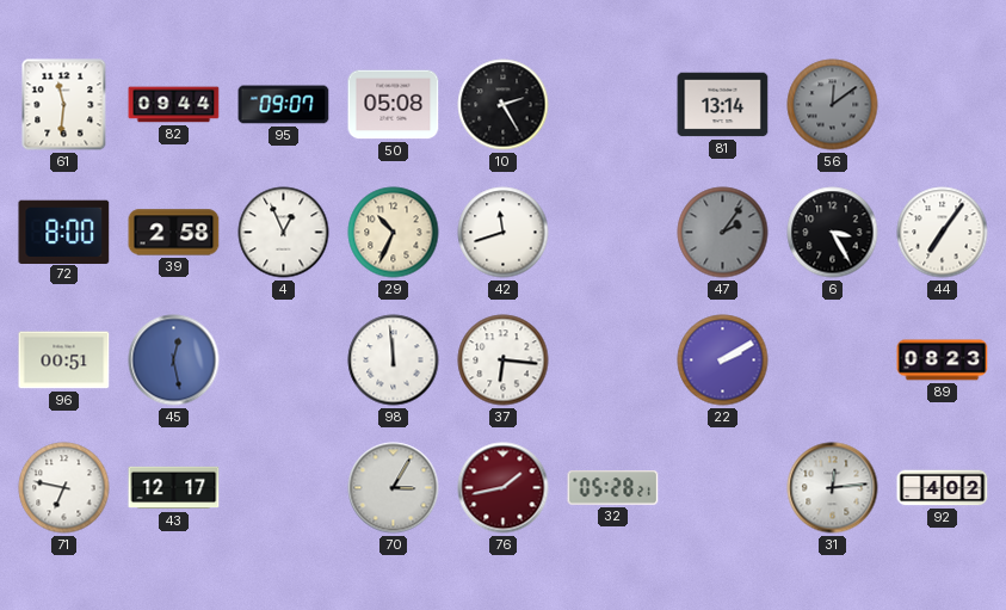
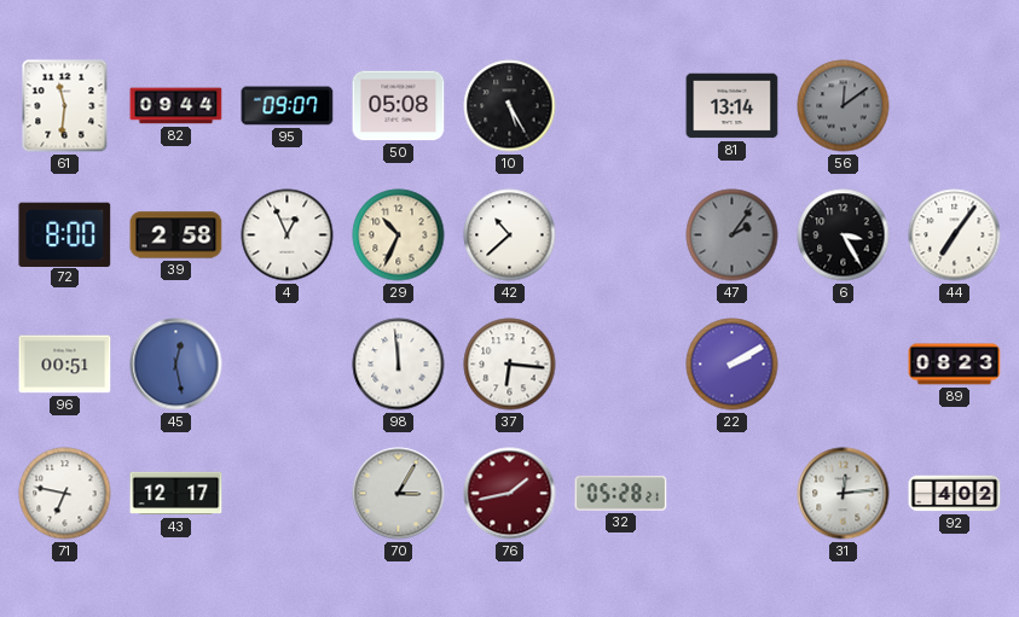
10: 2:25 -> 5:25 (510, 106)
42: 11:42 -> 10:38 (510, 235)
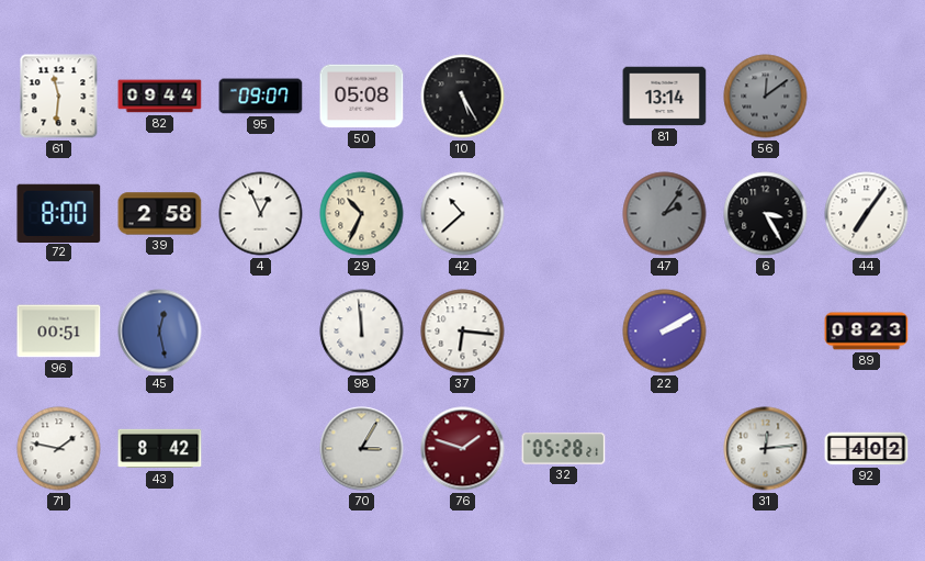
71: 6:47 -> 1:47 (59, 449)
43: 12:17 -> 8:42 (160, 449)
76: 1:43 -> 1:48 (463, 449)
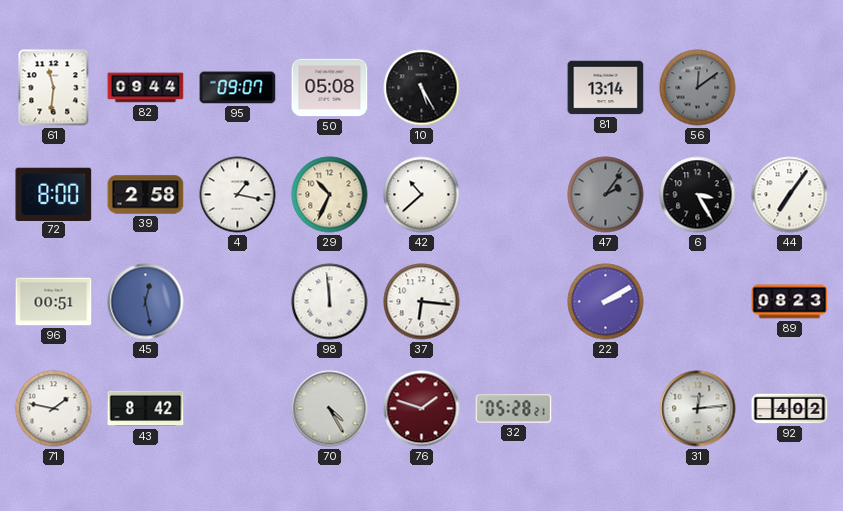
4: 12:56 -> 1:17 (238, 195)
70: 3:05 -> 4:25 (330, 409)
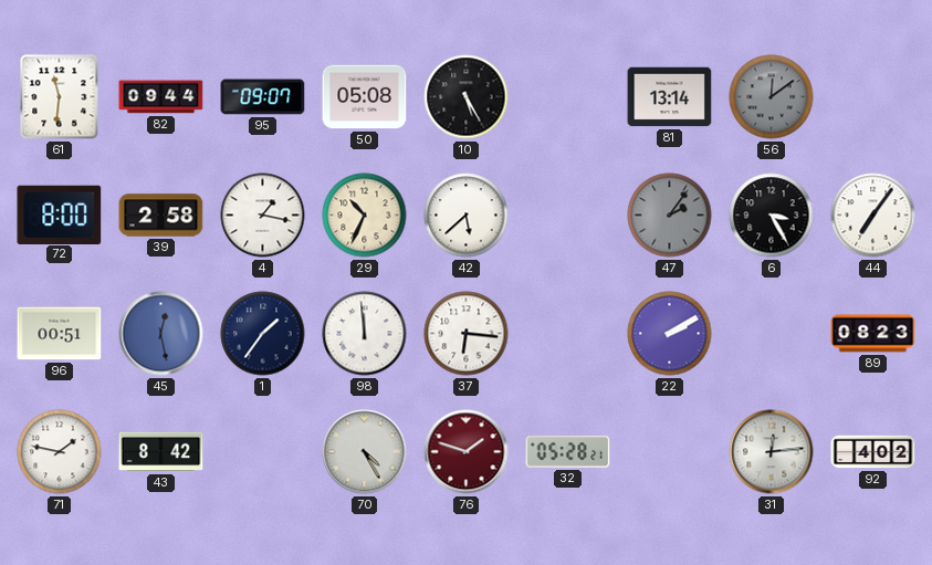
42: 10:38 -> 5:38 (467, 216)
1: none -> 1:36 (263, 334)
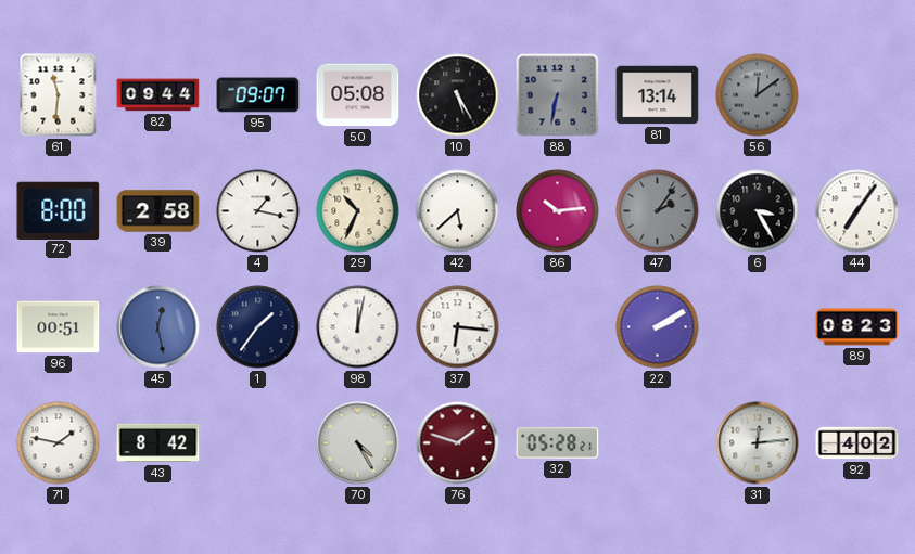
88: none -> 6:32 (558, 95)
86: none -> 10:14 (558, 211)
98: 11:59 -> 12:02 (358, 327)
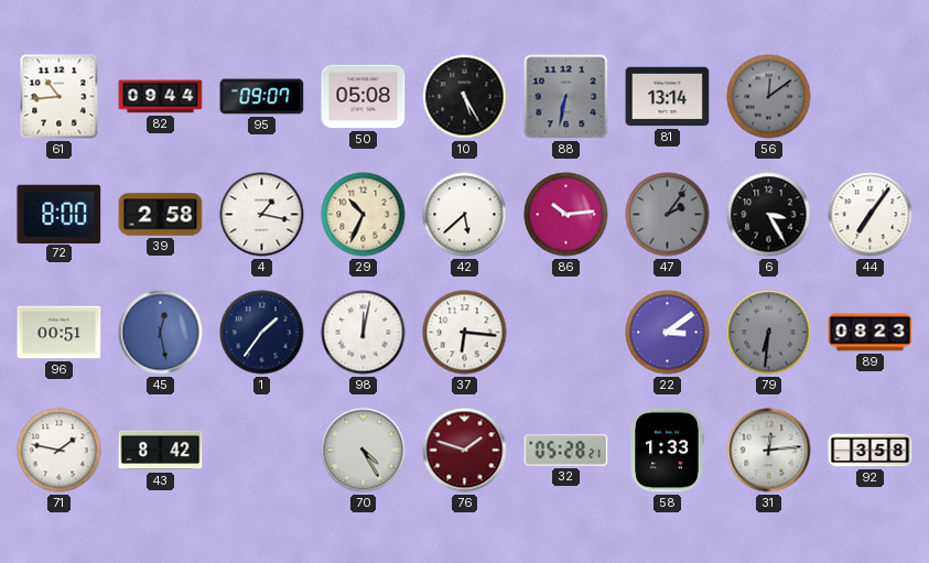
61: 11:31 -> 10:44 (60, 97)
22: 2:10 -> 3:09 (668, 333)
79: none -> 6:31 (769, 333)
58: none -> 1:33 (667, 451)
92: 4:02 -> 3:58 (871, 451)
